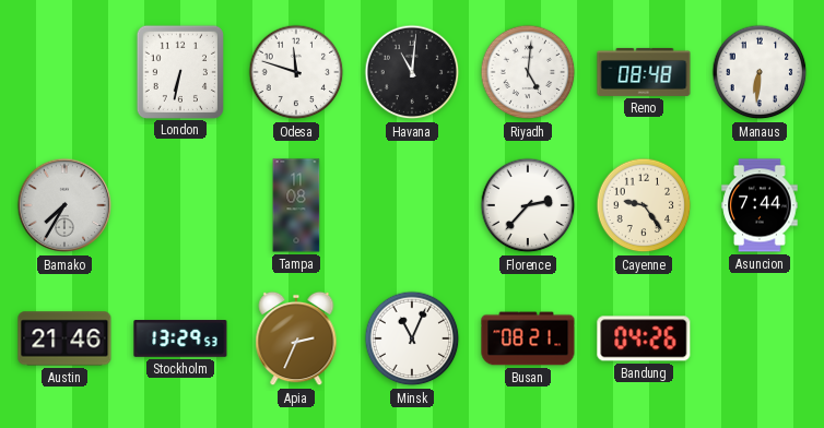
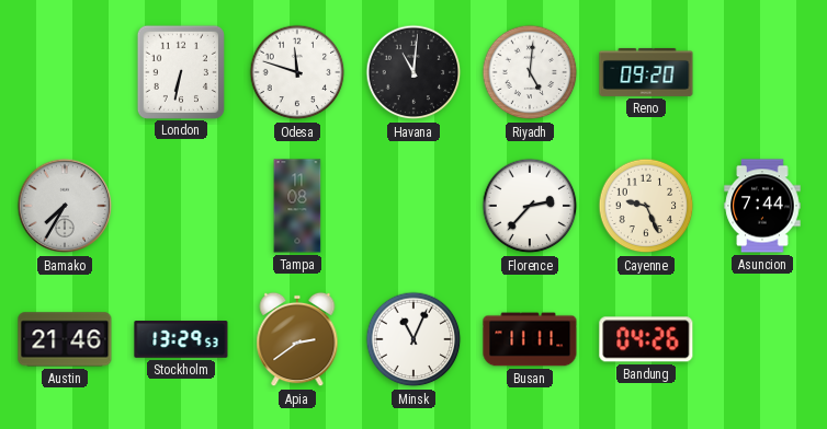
Reno: 08:48 -> 09:20 (646, 72)
Manaus: 6:31 -> none (760, 72)
Cayenne: 9:24 -> 9:26 (646, 206)
Apia: 2:34 -> 2:39 (297, 339)
Busan: 08:21 -> 11:11 (530, 339)
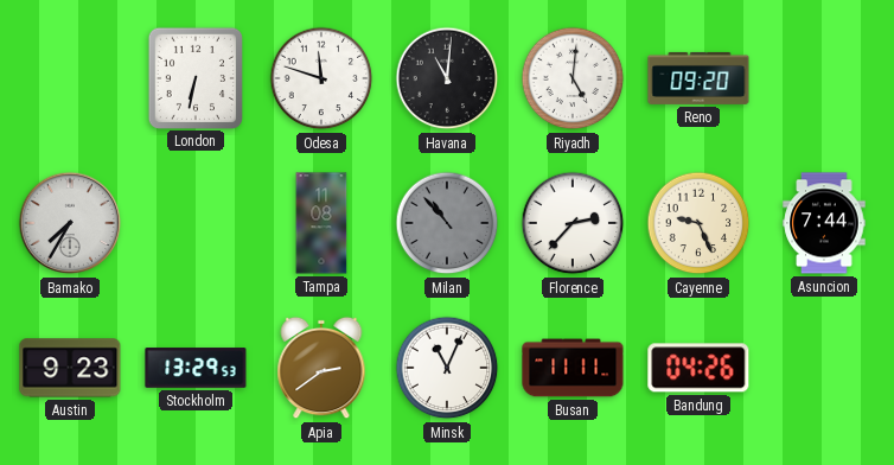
Milan: none -> 10:53 (447, 223)
Austin: 21:46 -> 9:23 (70, 368)
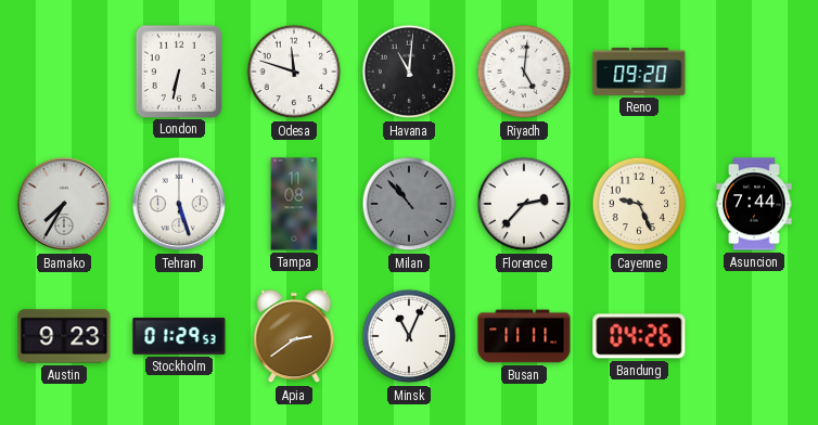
Tehran: none -> 5:27 (179, 204)
Stockholm: 13:29 -> 01:29 (179, 336)
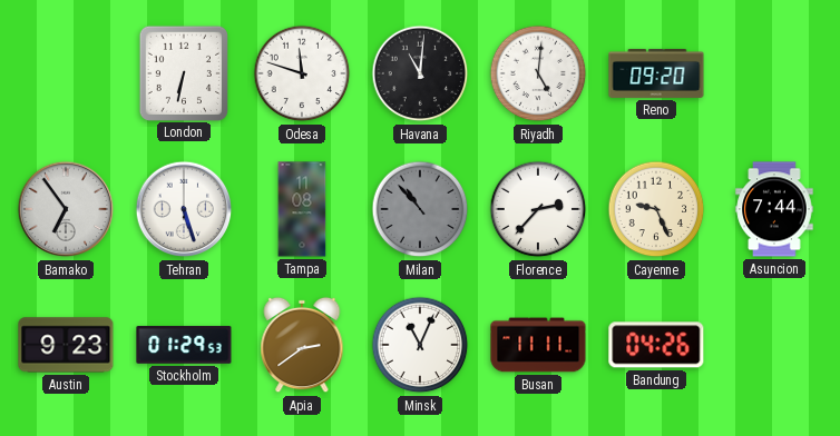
Bamako: 7:35 -> 6:54 (66, 209)
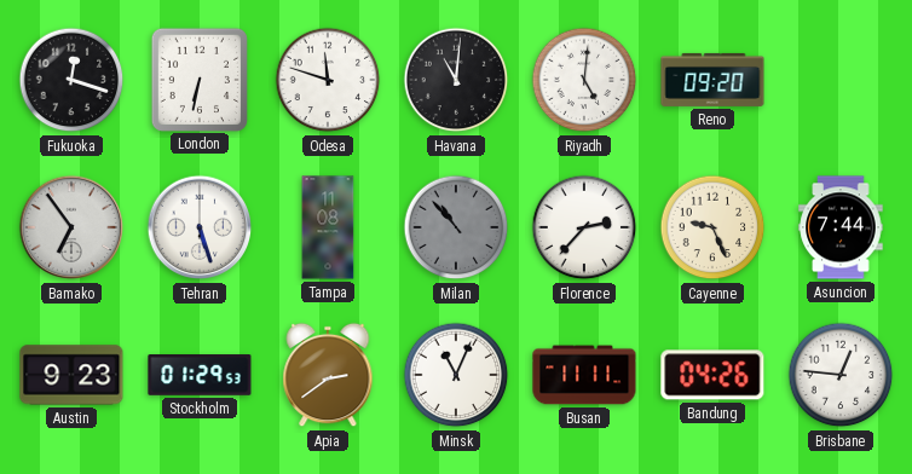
Fukuoka: none -> 12:18 (71, 80)
Brisbane: none -> 12:46 (841, 375)
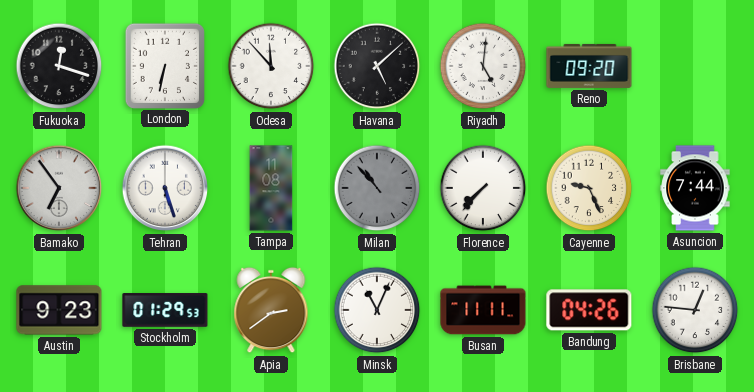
Odesa: 11:48 -> 11:53 (271, 66)
Havana: 11:01 -> 5:08 (377, 66)
Florence: 2:37 -> 7:37 (483, 188)
